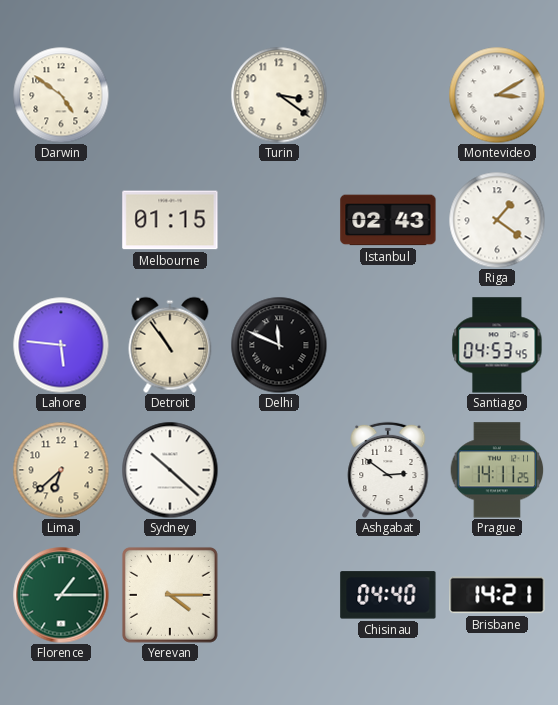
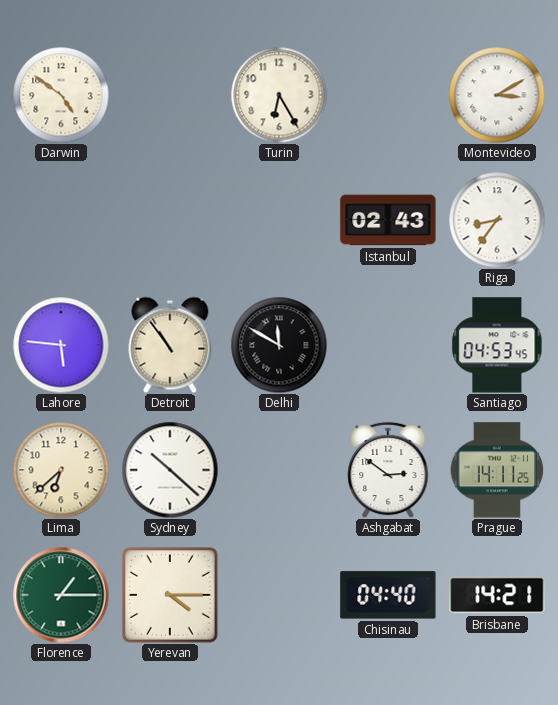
Turin: 3:21 -> 6:25 (279, 95)
Melbourne: 01:15 -> none (170, 220)
Riga: 1:21 -> 8:36 (497, 220)
Delhi: 11:49 -> 11:50 (279, 345)
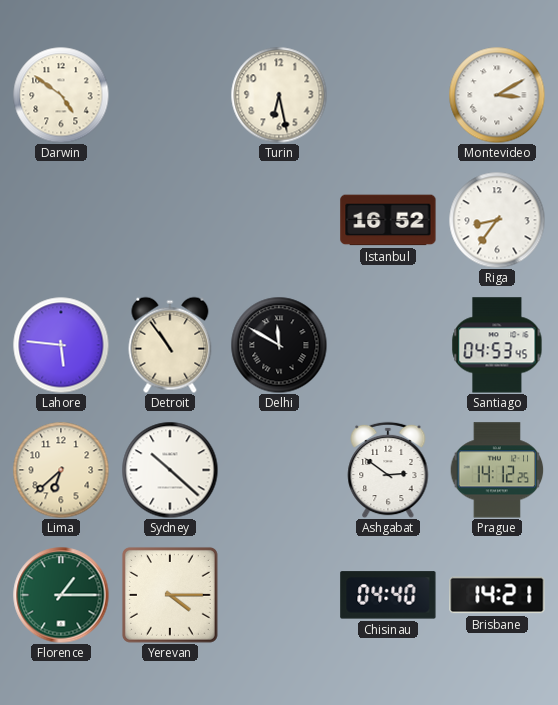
Turin: 6:25 -> 6:28 (279, 95)
Istanbul: 02:43 -> 16:52 (388, 220)
Prague: 14:11 -> 14:12 (497, 470)
